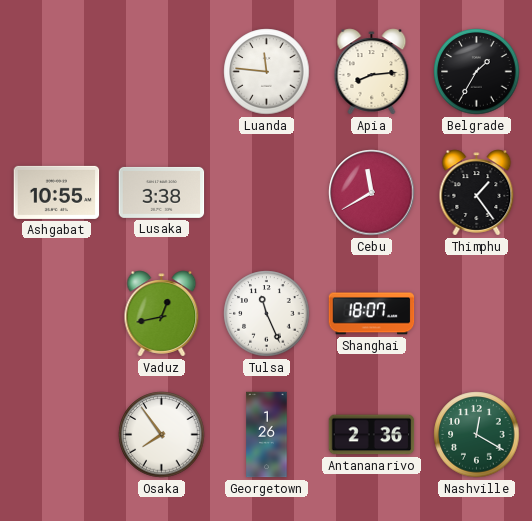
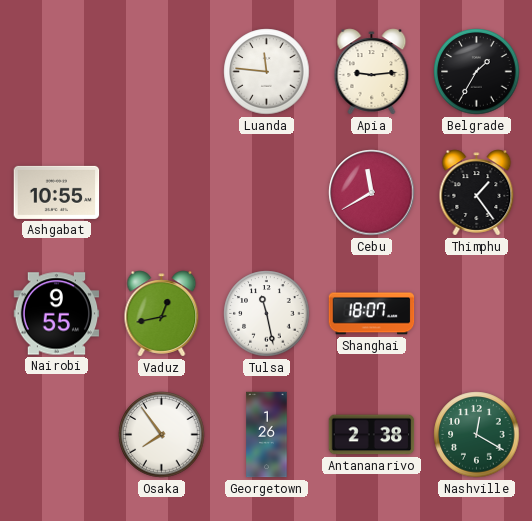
Apia: 8:14 -> 9:14 (372, 72)
Lusaka: 3:38 -> none (162, 192)
Nairobi: none -> 9:55 (57, 314)
Tulsa: 11:26 -> 11:28 (267, 314)
Antananarivo: 2:36 -> 2:38 (372, 435)
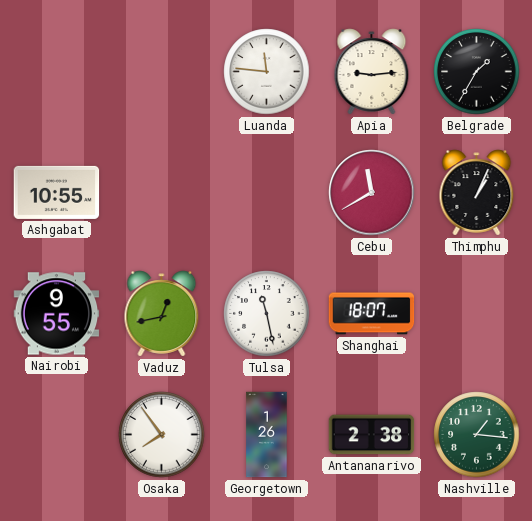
Thimphu: 1:24 -> 1:04 (477, 193)
Nashville: 12:20 -> 1:16 (477, 435)
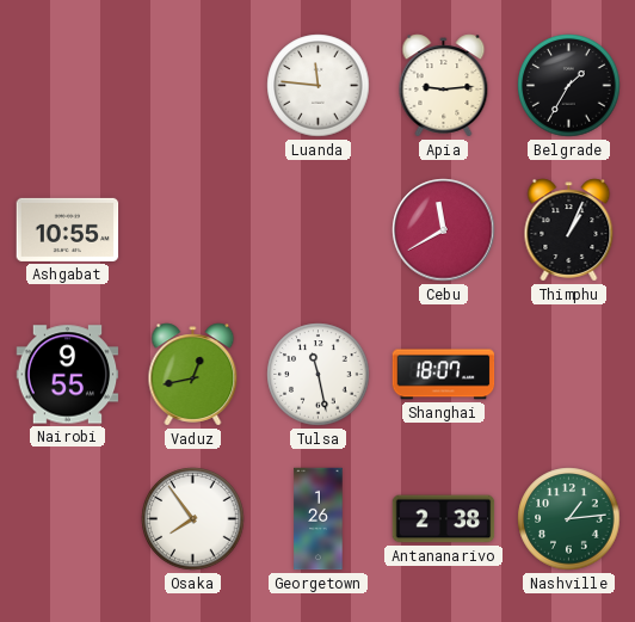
Nashville: 1:16 -> 1:14 (569, 519)
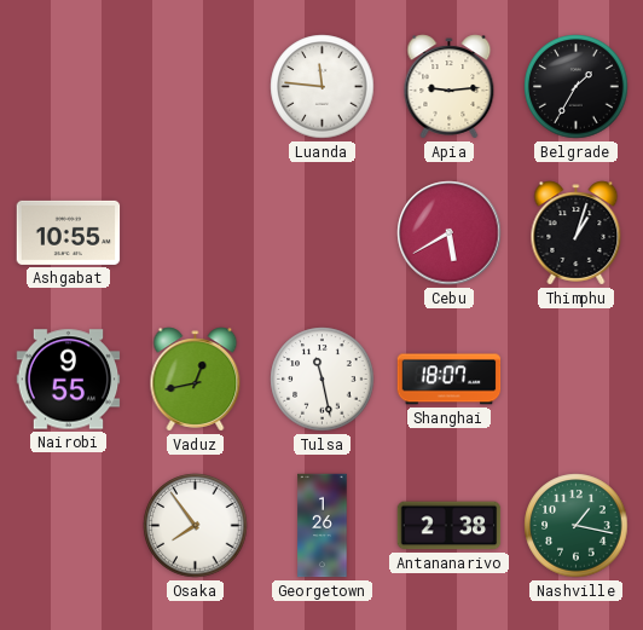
Cebu: 11:40 -> 5:40 (450, 233)
Thimphu: 1:04 -> 1:03 (577, 233)
Nashville: 1:14 -> 1:17 (577, 526)
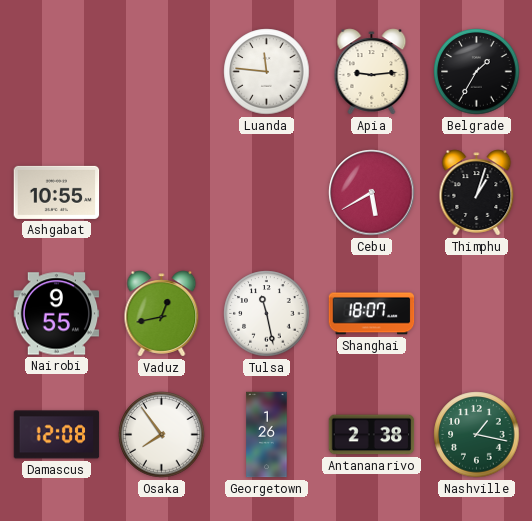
Damascus: none -> 12:08 (57, 435)
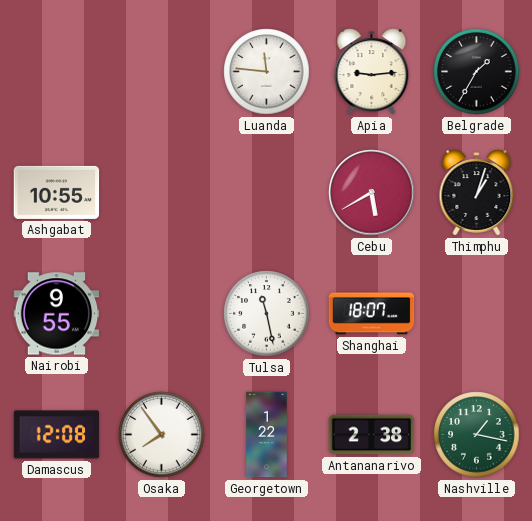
Vaduz: 12:43 -> none (162, 314)
Georgetown: 1:26 -> 1:22 (267, 435)
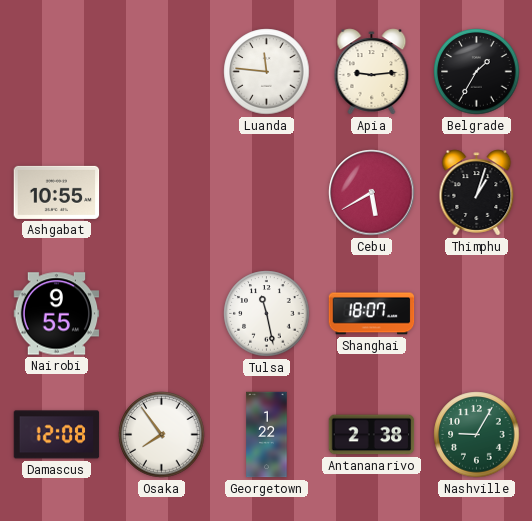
Nashville: 1:17 -> 9:05 (477, 435)
